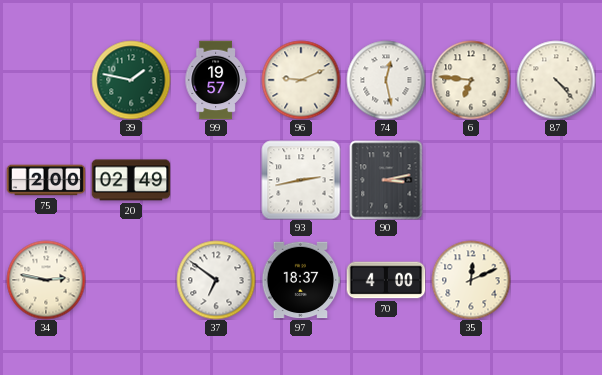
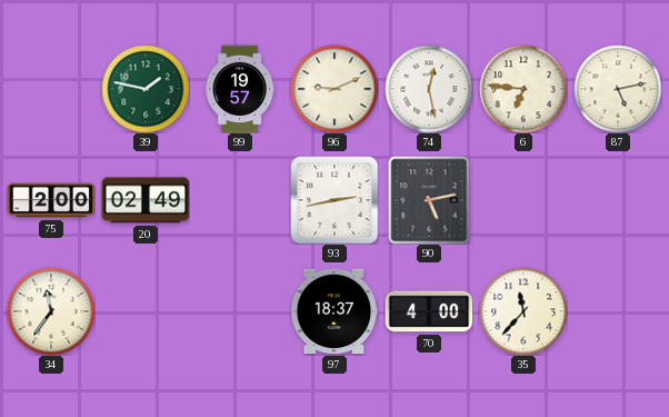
87: 4:23 -> 5:13 (618, 89)
90: 3:13 -> 5:13 (429, 200)
34: 2:47 -> 11:36 (51, 311)
37: 6:51 -> none (216, 280)
35: 12:11 -> 11:37 (523, 311)
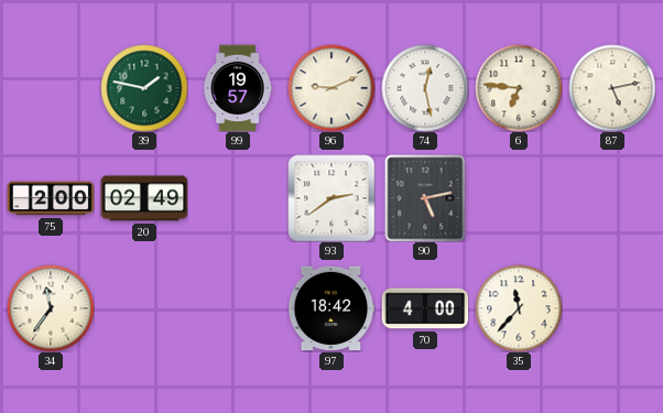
93: 2:43 -> 2:39 (331, 198)
97: 18:37 -> 18:42 (331, 308)
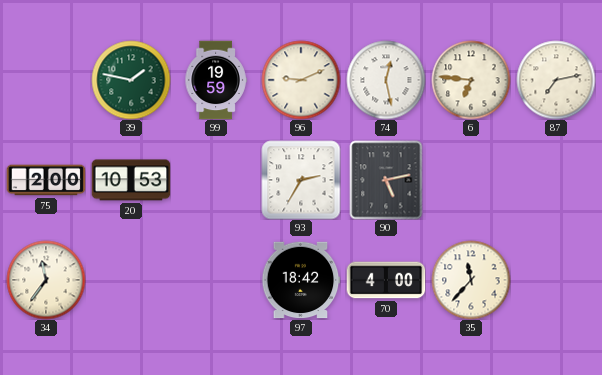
99: 19:57 -> 19:59 (216, 80)
87: 5:13 -> 7:13 (556, 80)
20: 02:49 -> 10:53 (131, 180)
93: 2:39 -> 2:35 (301, 180)
